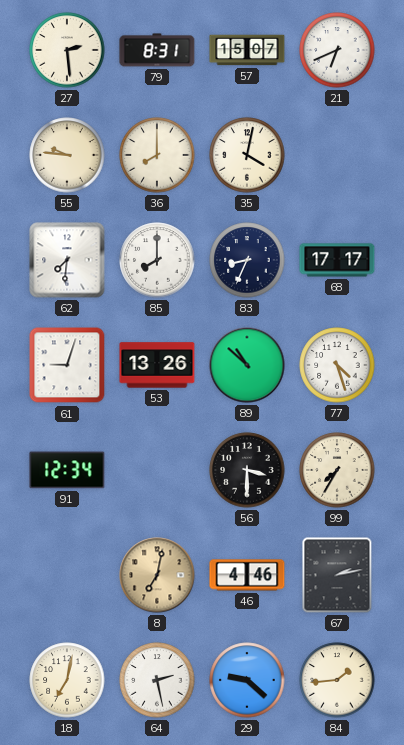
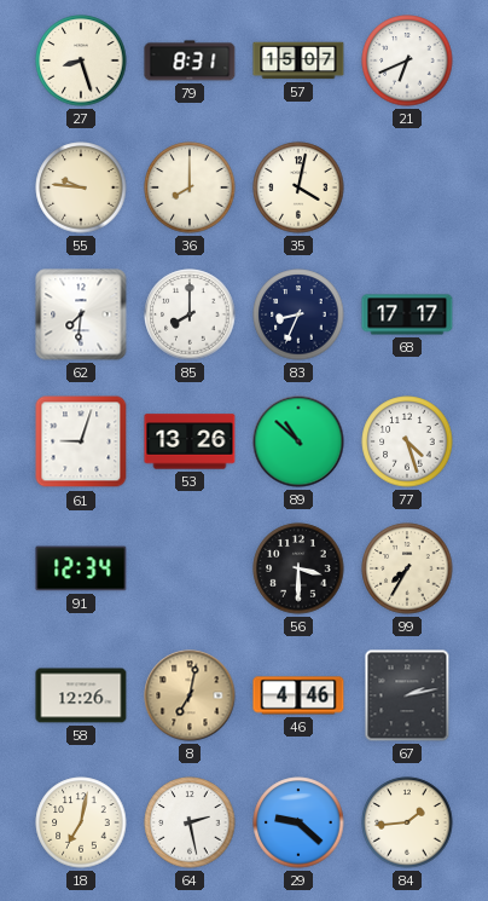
27: 2:29 -> 8:27 (81, 60)
58: none -> 12:26 (81, 695)
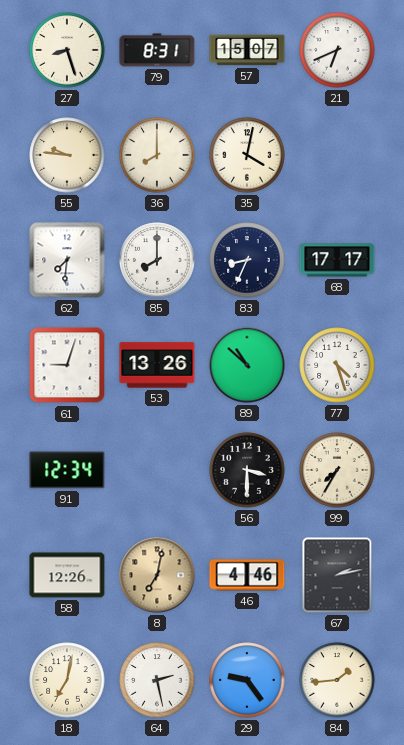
29: 9:22 -> 9:24 (247, 680)
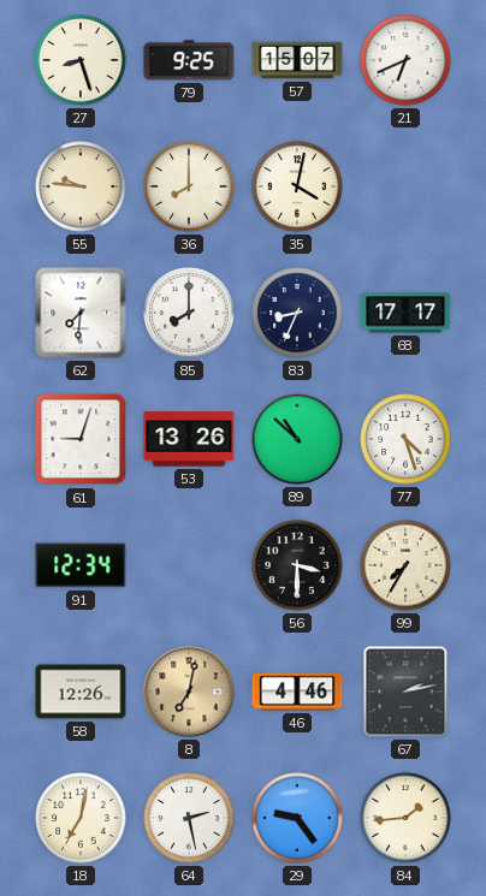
79: 8:31 -> 9:25 (189, 60)
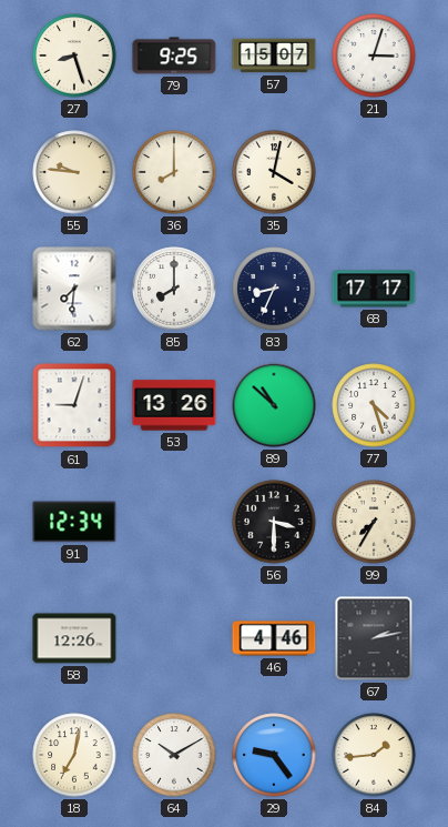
21: 6:41 -> 3:03 (374, 56)
8: 7:02 -> none (189, 692)
64: 2:28 -> 10:10 (174, 755)
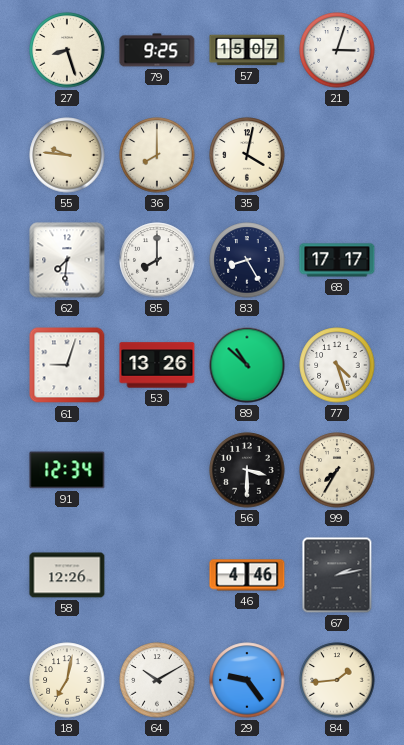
83: 8:34 -> 8:25 (247, 260)
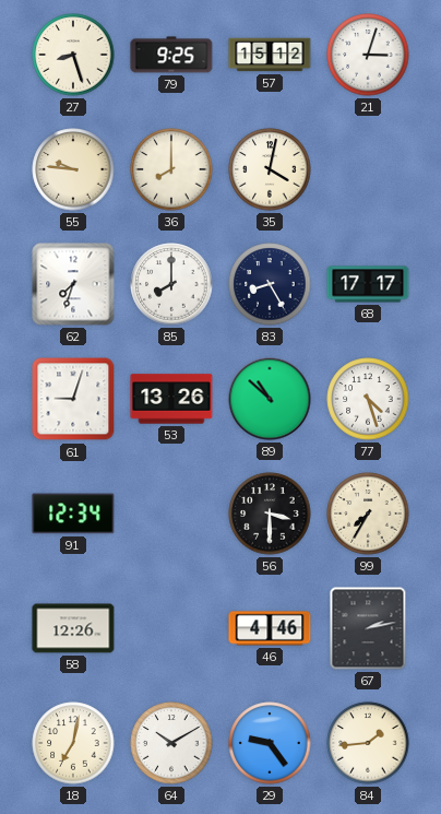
57: 15:07 -> 15:12 (270, 55)
62: 7:31 -> 7:33 (73, 284)
